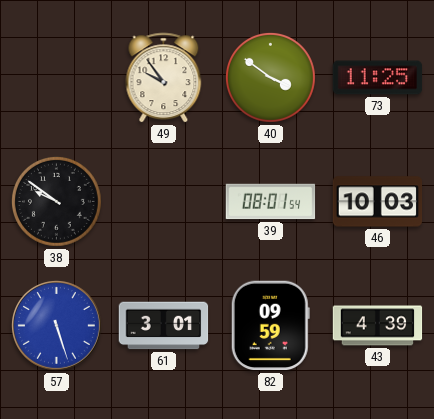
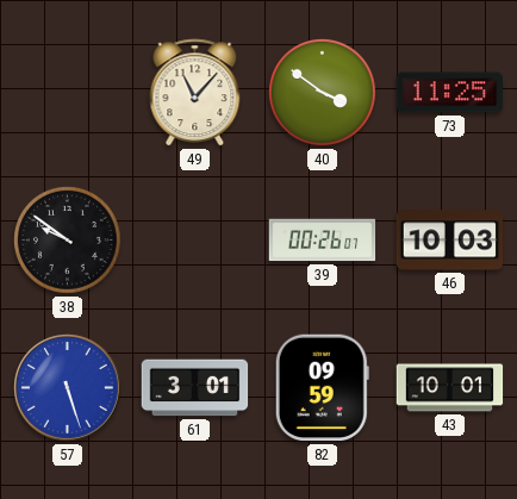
49: 9:54 -> 11:07 (195, 93)
39: 08:01 -> 00:26 (323, 241)
43: 4:39 -> 10:01 (450, 388)
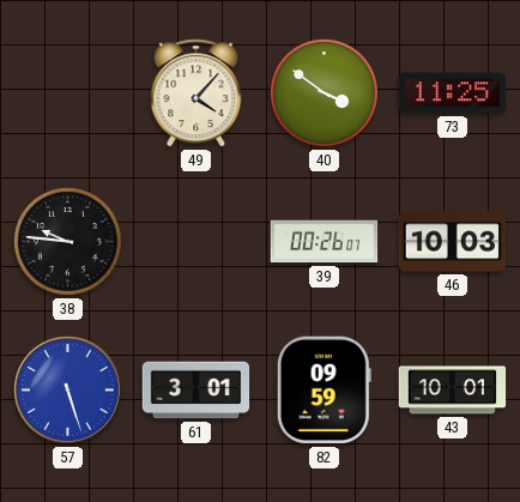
49: 11:07 -> 4:07 (196, 93)
38: 9:51 -> 9:46 (67, 241)
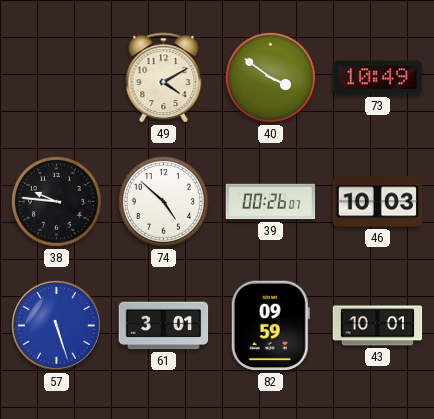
49: 4:07 -> 4:10 (164, 78)
73: 11:25 -> 10:49 (378, 78)
74: none -> 4:52 (163, 201)
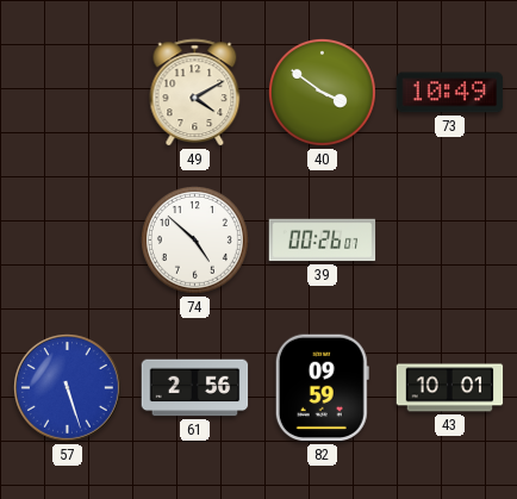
38: 9:46 -> none (56, 201)
46: 10:03 -> none (378, 202)
61: 3:01 -> 2:56 (195, 388)
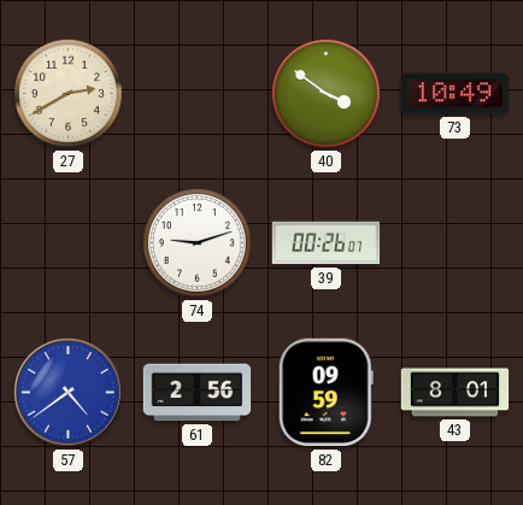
27: none -> 2:40 (67, 93)
49: 4:10 -> none (195, 93)
74: 4:52 -> 9:12 (196, 242)
57: 5:27 -> 4:39 (67, 392)
43: 10:01 -> 8:01 (456, 393)
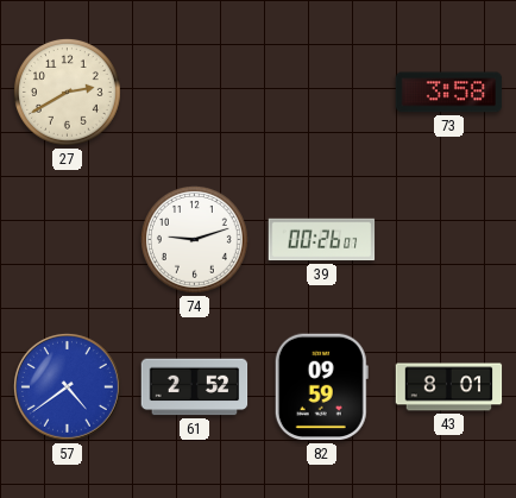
40: 3:51 -> none (325, 93)
73: 10:49 -> 3:58 (449, 93)
61: 2:56 -> 2:52 (195, 387)
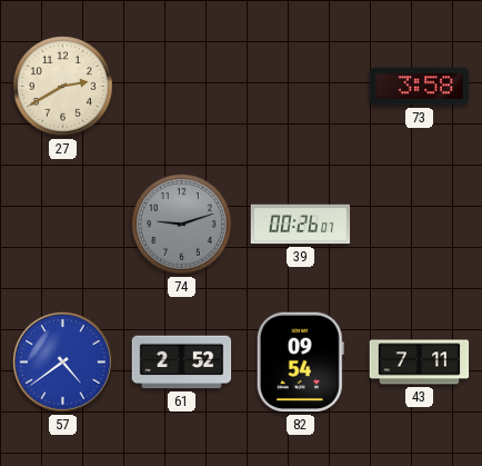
74 dial: white -> grey (181, 224)
82: 09:59 -> 09:54 (300, 363)
43: 8:01 -> 7:11 (420, 363)
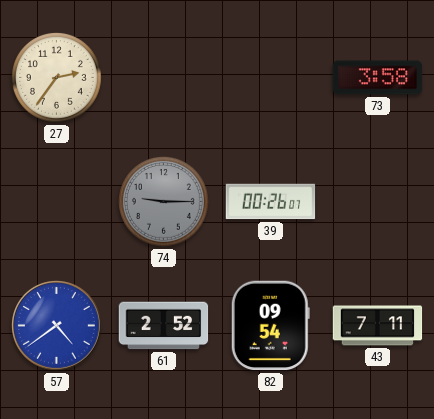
27: 2:40 -> 2:36 (56, 77)
74: 9:12 -> 9:15 (163, 201)
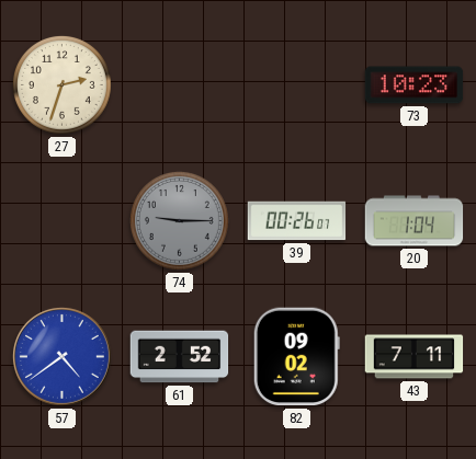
27: 2:36 -> 2:33 (61, 84)
73: 3:58 -> 10:23 (415, 85)
20: none -> 1:04 (415, 221)
82: 09:54 -> 09:02 (296, 357)
